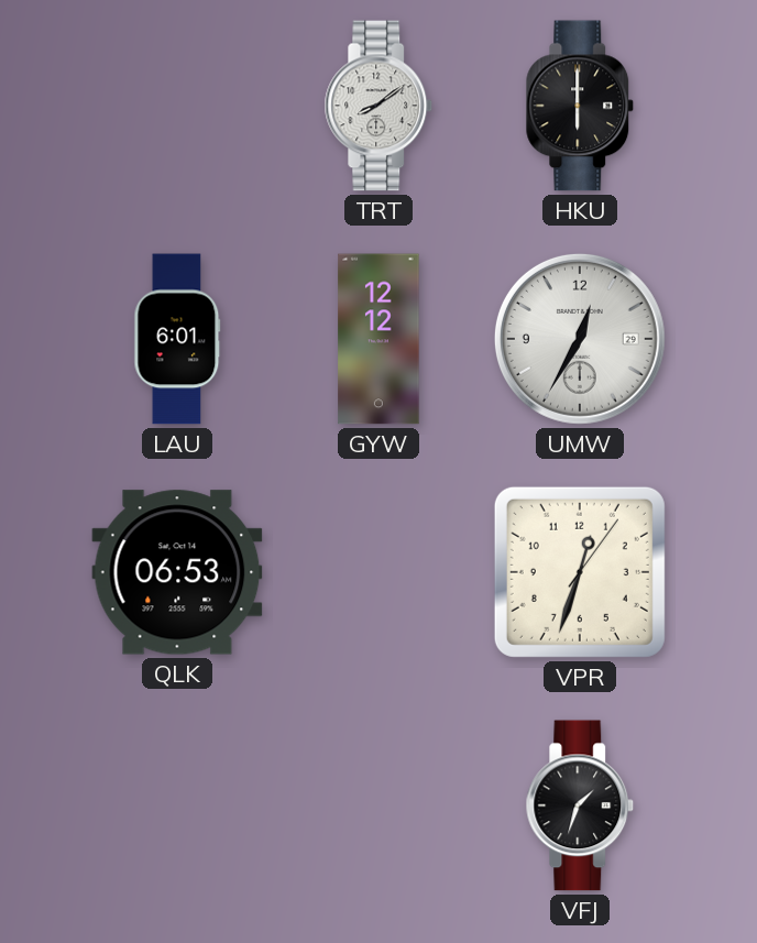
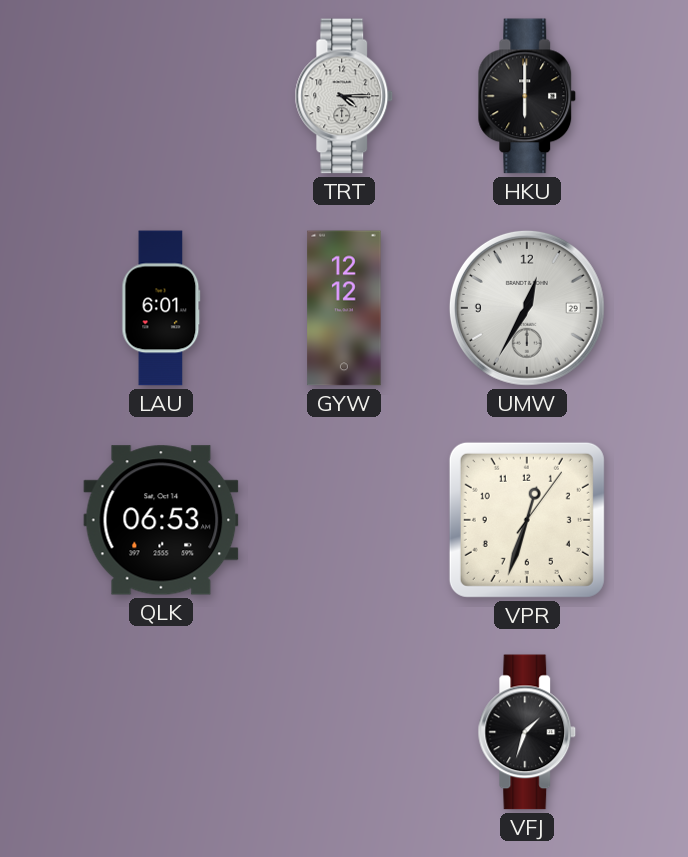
TRT: 8:09 -> 4:15 (344, 96)
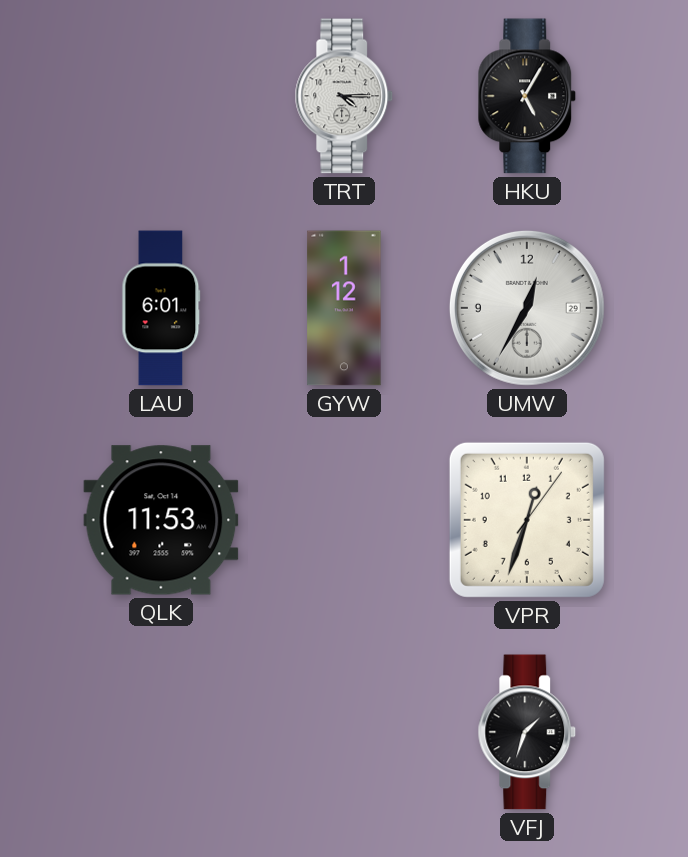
HKU: 6:00 -> 5:05 (527, 96)
GYW: 12:12 -> 1:12 (344, 308)
QLK: 06:53 -> 11:53 (161, 520)
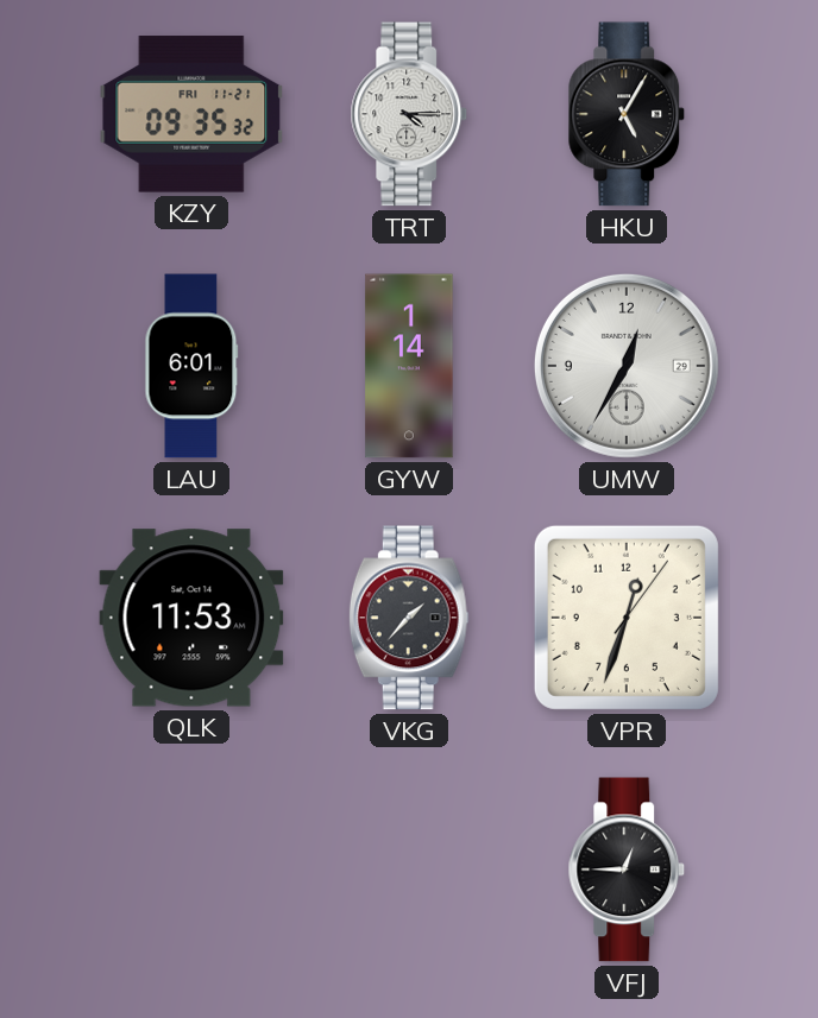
KZY: none -> 09:35 (191, 114)
GYW: 1:12 -> 1:14 (409, 366)
VKG: none -> 1:37 (409, 618)
VFJ: 1:33 -> 12:45 (627, 870)
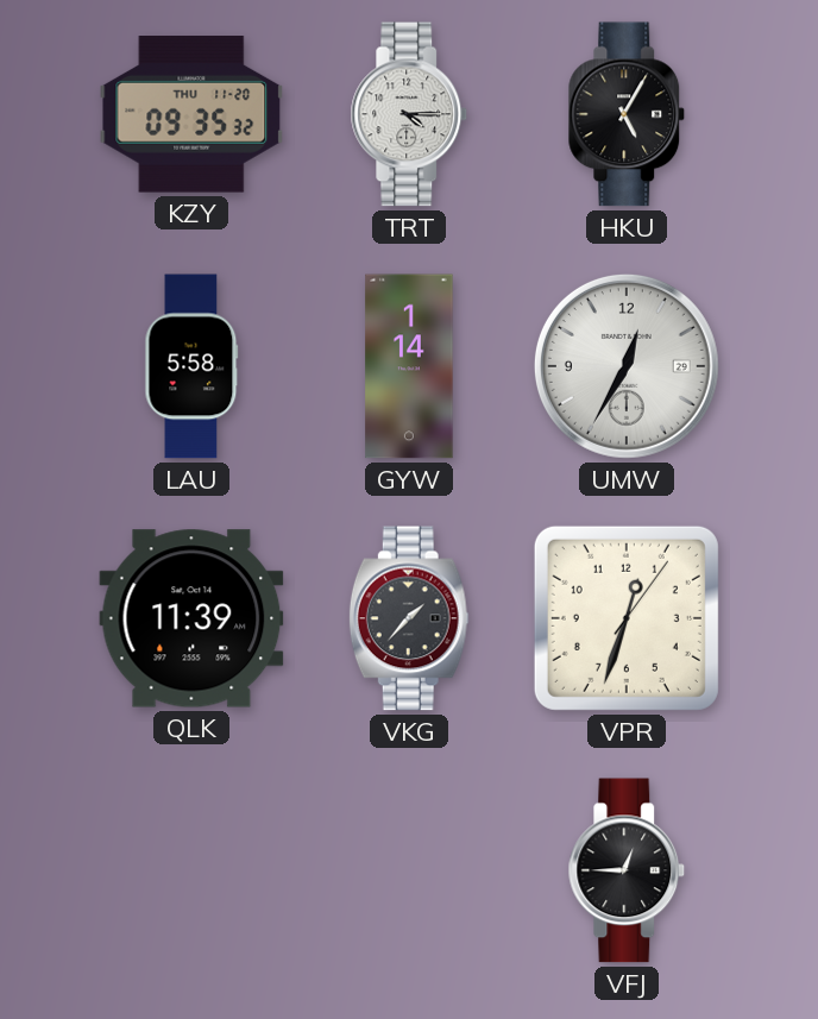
KZY date: FRI 11-21 -> THU 11-20 (191, 114)
LAU: 6:01 -> 5:58 (191, 366)
QLK: 11:53 -> 11:39 (191, 618)
